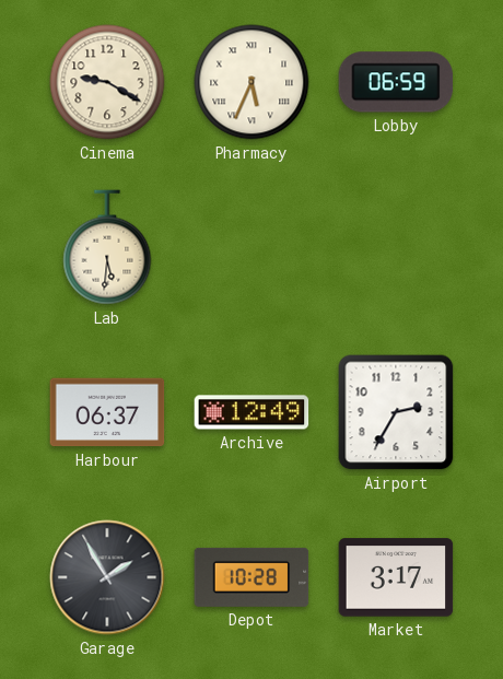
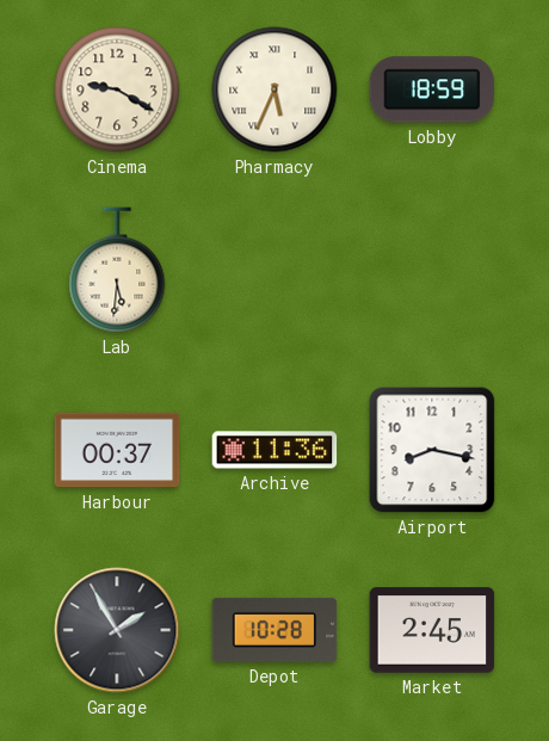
Lobby: 06:59 -> 18:59 (432, 89)
Harbour: 06:37 -> 00:37 (117, 450)
Archive: 12:49 -> 11:36 (274, 450)
Airport: 2:35 -> 8:17 (432, 450)
Market: 3:17 -> 2:45 (432, 630)
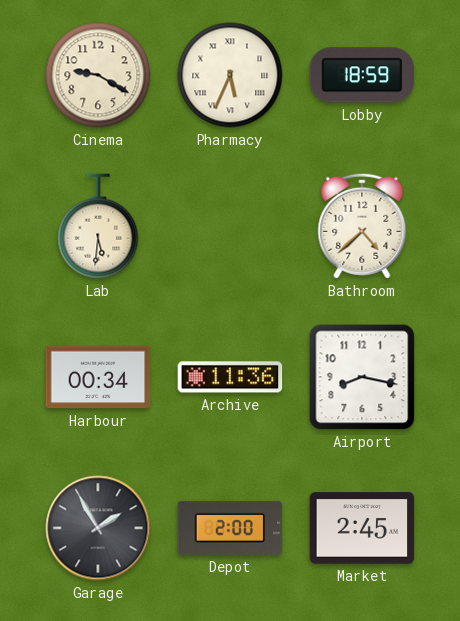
Bathroom: none -> 4:38 (362, 226)
Harbour: 00:37 -> 00:34 (98, 377)
Depot: 10:28 -> 2:00 (230, 528)
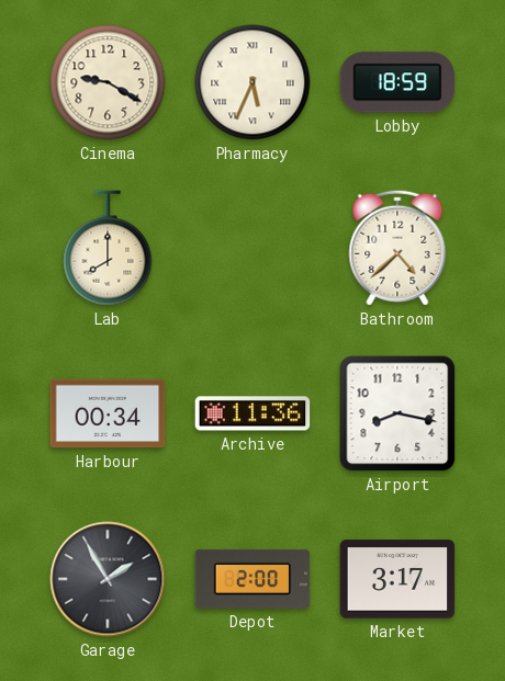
Lab: 5:31 -> 8:00 (108, 248)
Market: 2:45 -> 3:17 (397, 579)
